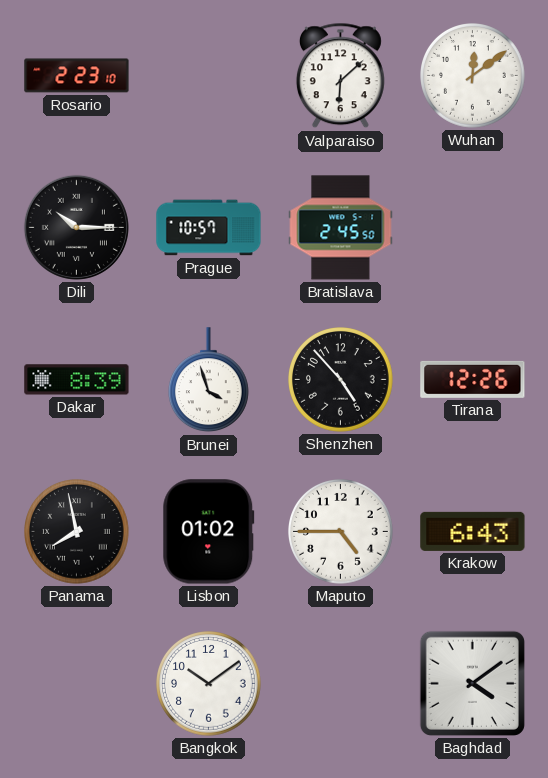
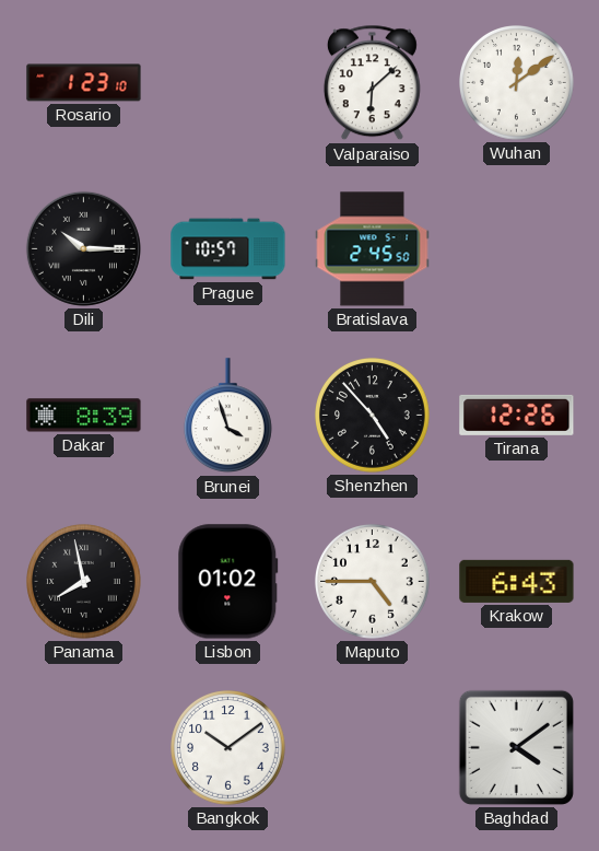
Rosario: 2:23 -> 1:23 (84, 83)
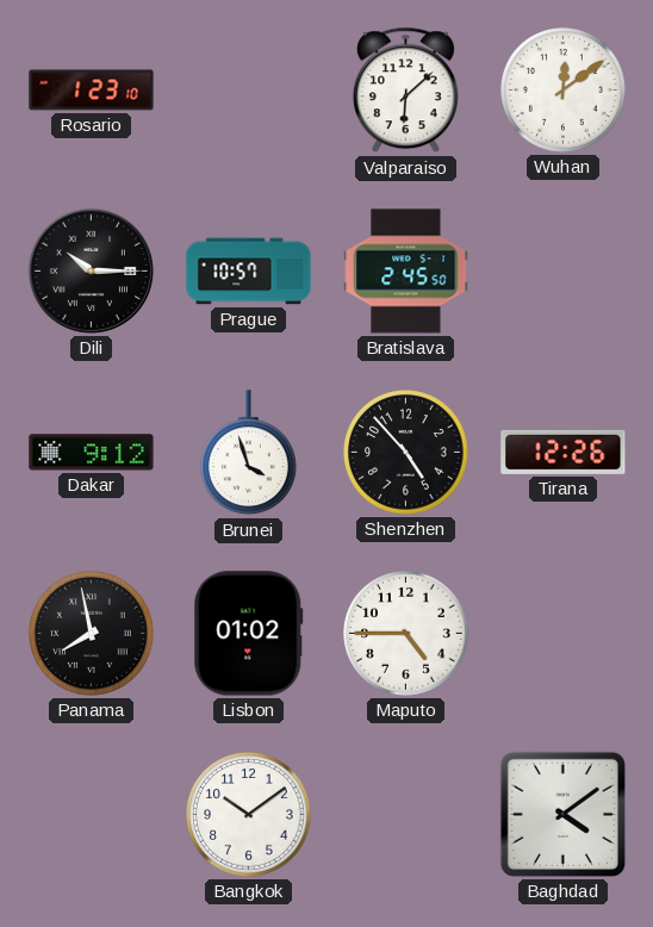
Dakar: 8:39 -> 9:12 (92, 453)
Krakow: 6:43 -> none (517, 581)
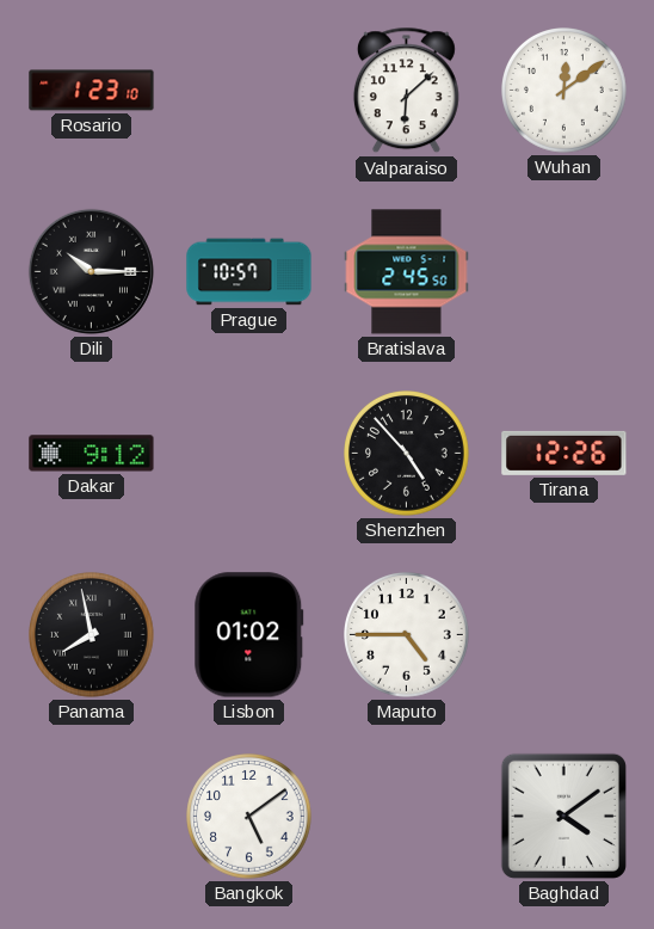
Brunei: 3:57 -> none (248, 453)
Bangkok: 10:09 -> 5:09 (249, 817)
